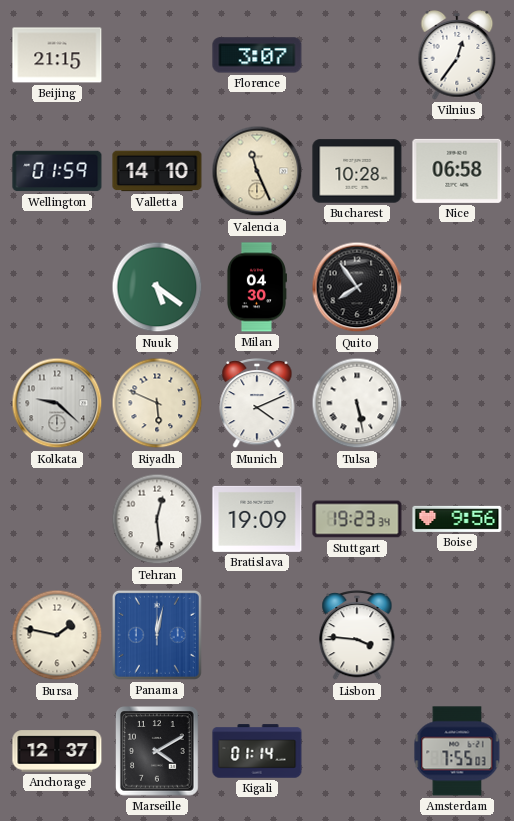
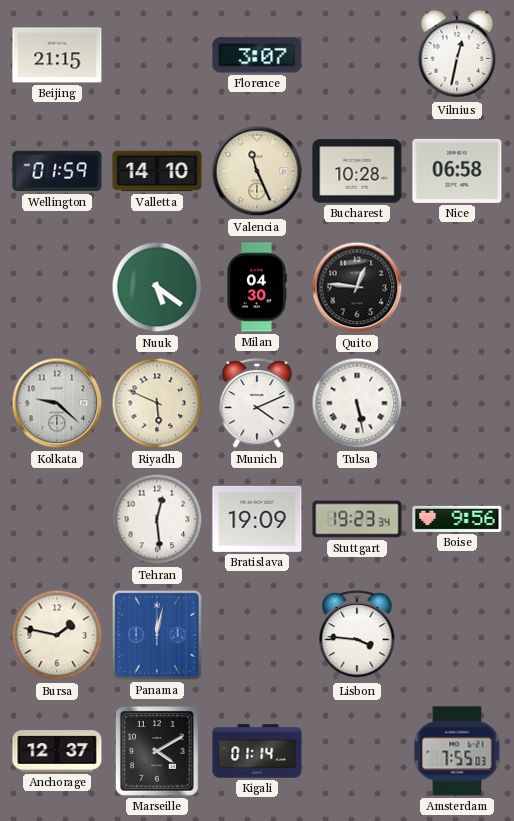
Vilnius: 12:36 -> 12:32 (457, 56)
Quito: 7:54 -> 12:46 (357, 287)
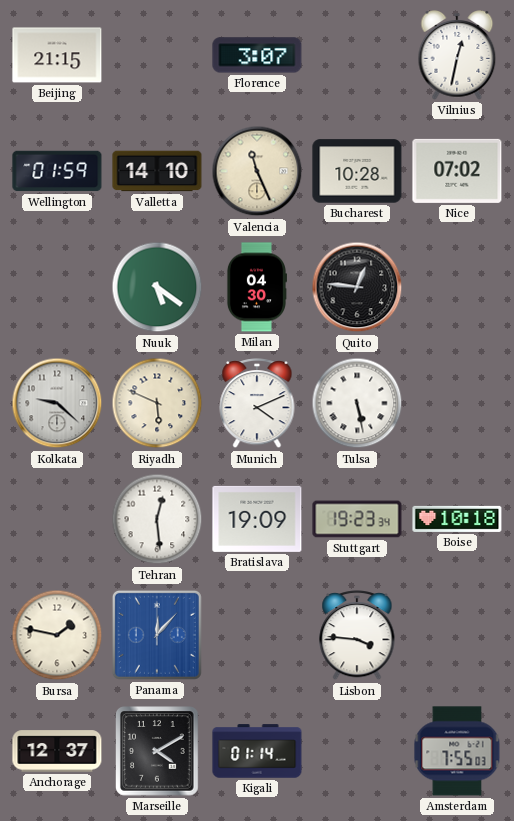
Nice: 06:58 -> 07:02 (457, 171)
Boise: 9:56 -> 10:18 (457, 519)
Panama: 12:02 -> 12:07 (157, 635)
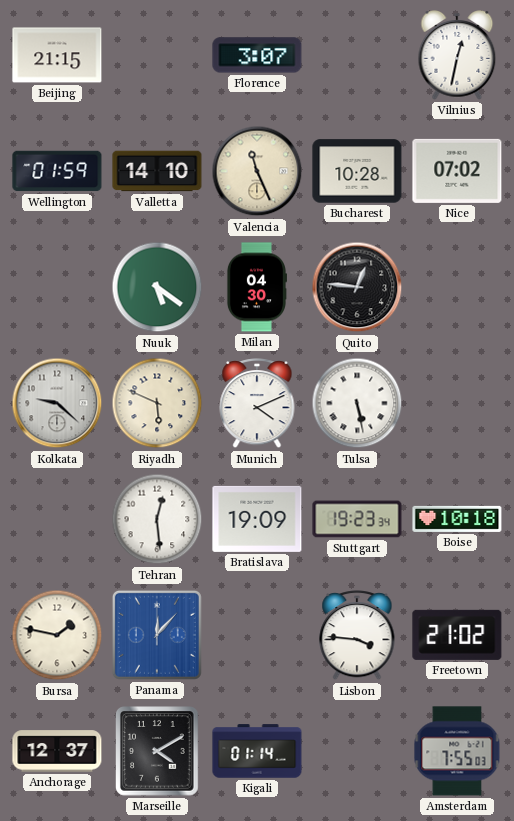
Freetown: none -> 21:02 (457, 635)
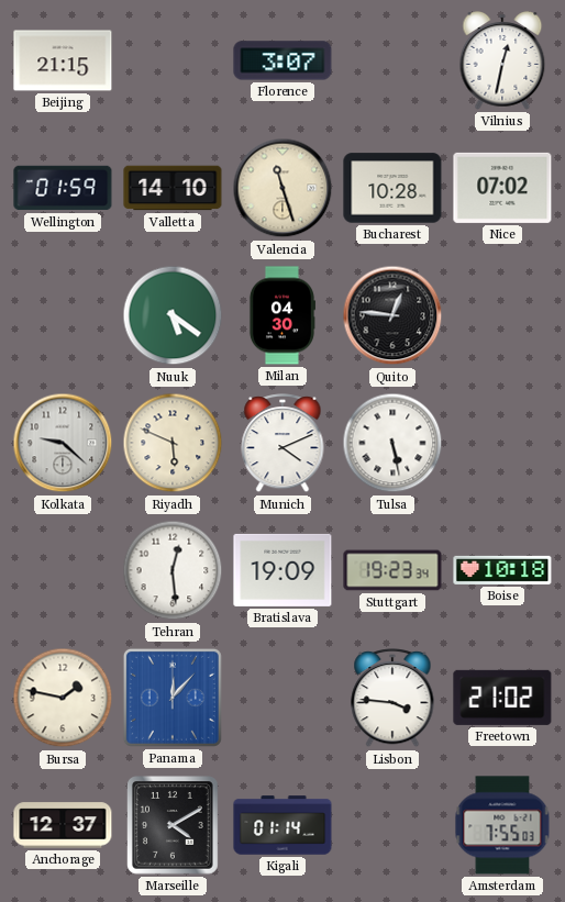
Valencia: 11:26 -> 11:27 (282, 188)
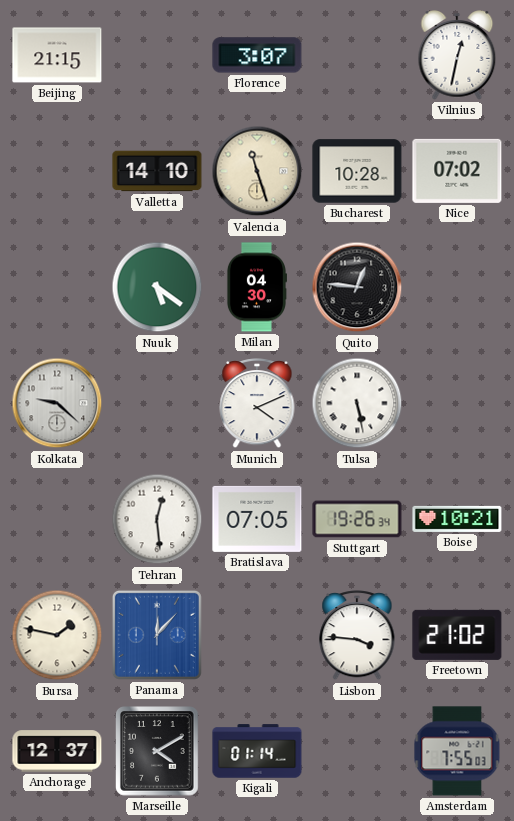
Wellington: 01:59 -> none (63, 188)
Riyadh: 5:49 -> none (173, 443)
Bratislava: 19:09 -> 07:05 (257, 519)
Stuttgart: 19:23 -> 19:26 (357, 519)
Boise: 10:18 -> 10:21 (457, 519)
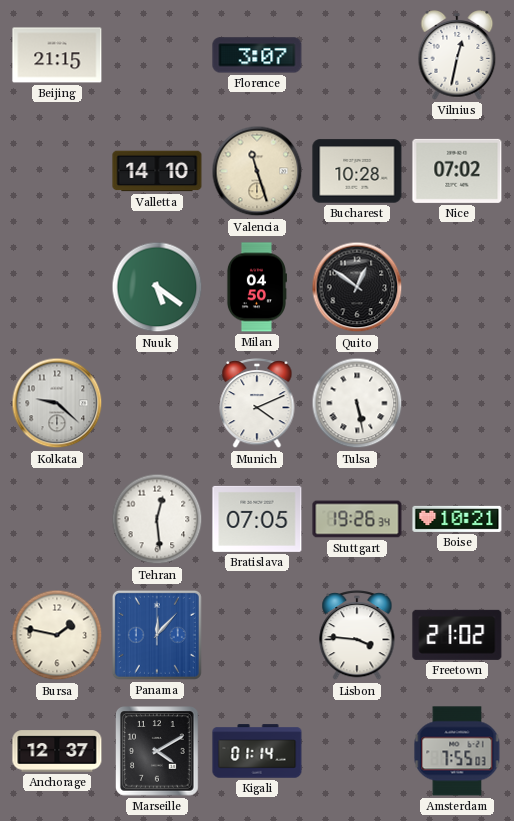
Milan: 04:30 -> 04:50 (256, 287)
Quito: 12:46 -> 12:51 (357, 287)
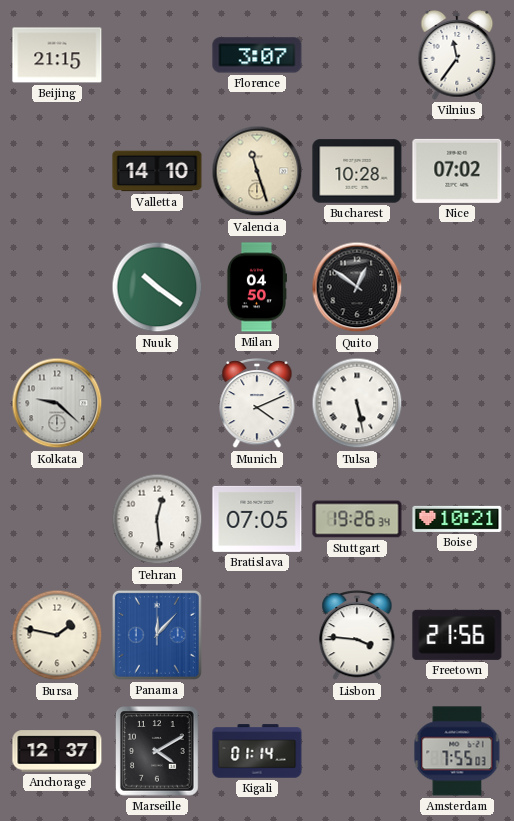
Vilnius: 12:32 -> 11:36 (457, 56)
Nuuk: 5:21 -> 10:21 (157, 287)
Freetown: 21:02 -> 21:56 (457, 635)
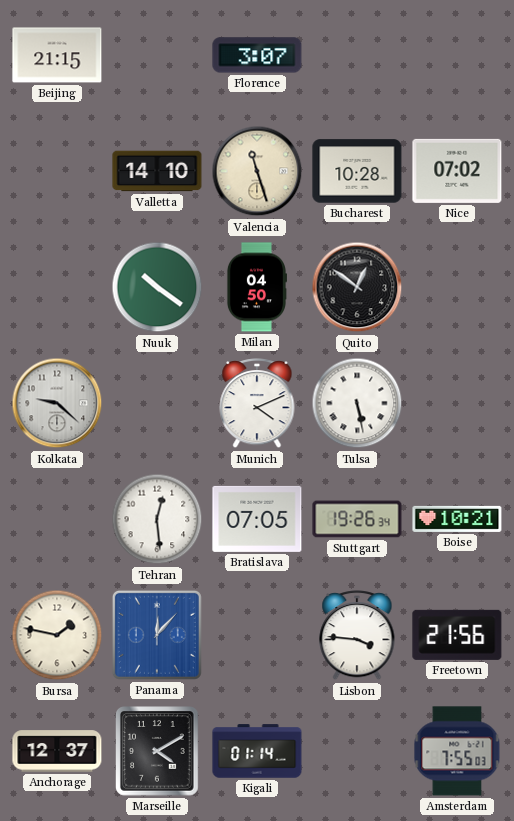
Vilnius: 11:36 -> none (457, 56)
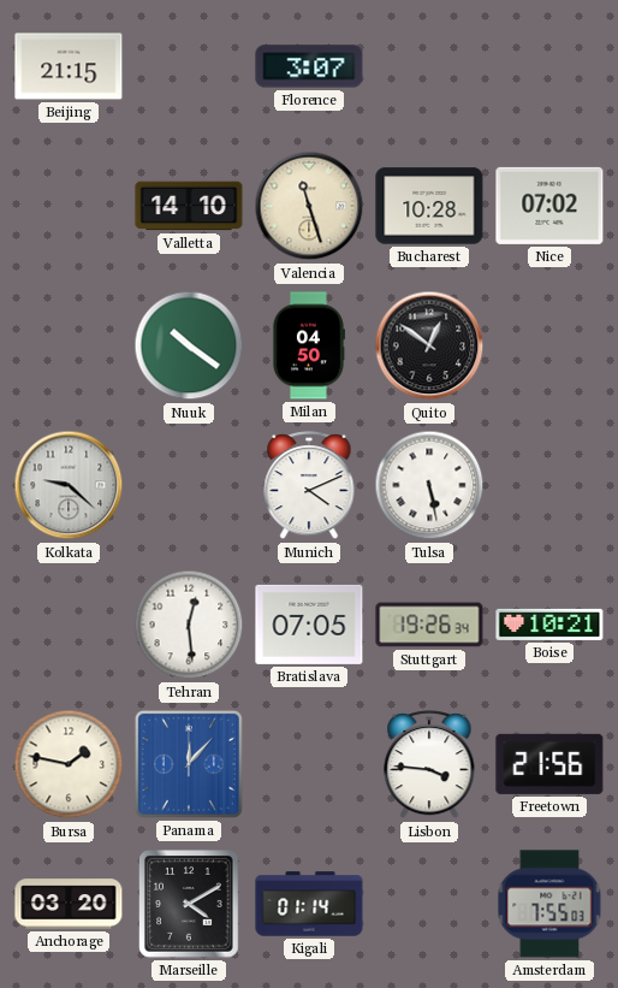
Anchorage: 12:37 -> 03:20 (69, 904)
